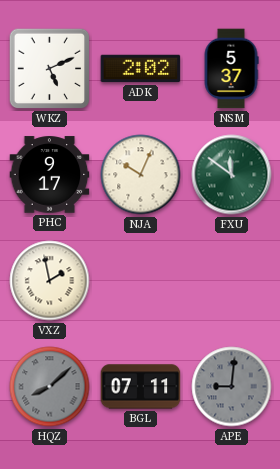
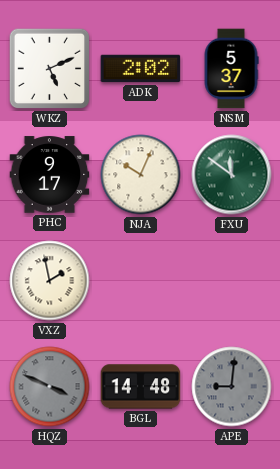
HQZ: 8:08 -> 3:49 (50, 387)
BGL: 07:11 -> 14:48 (141, 387)
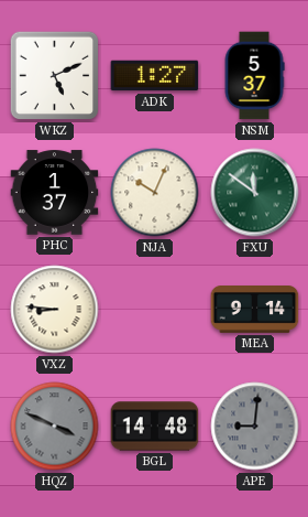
ADK: 2:02 -> 1:27 (155, 76)
PHC: 9:17 -> 1:37 (55, 193)
VXZ: 1:58 -> 8:46 (55, 310)
MEA: none -> 9:14 (255, 310)
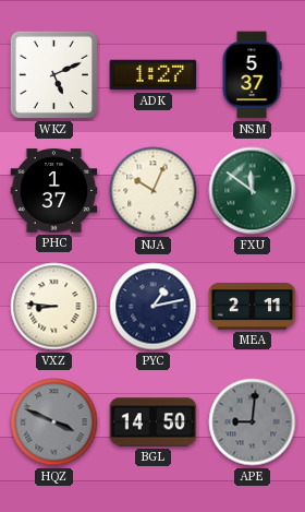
PYC: none -> 1:13 (154, 307)
MEA: 9:14 -> 2:11 (253, 307)
BGL: 14:48 -> 14:50 (154, 422)
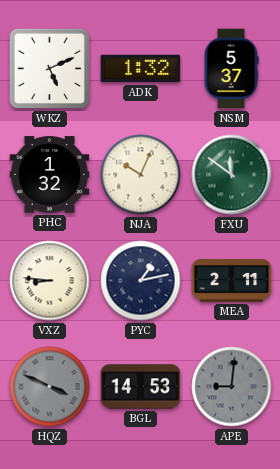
ADK: 1:27 -> 1:32 (141, 69)
PHC: 1:37 -> 1:32 (50, 175)
BGL: 14:50 -> 14:53 (141, 387)
